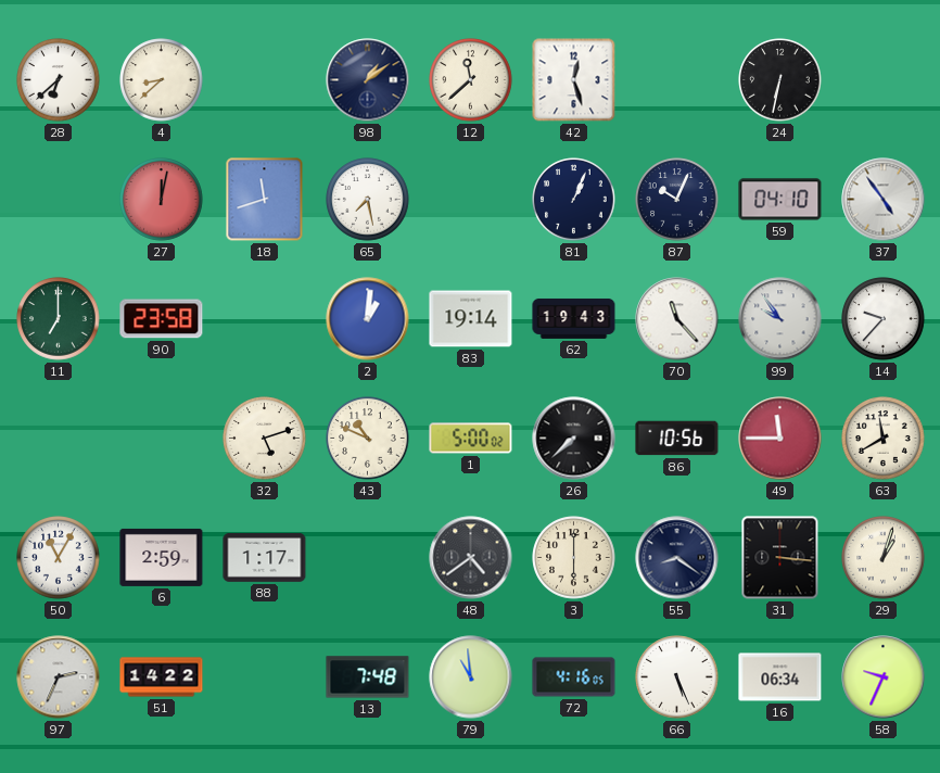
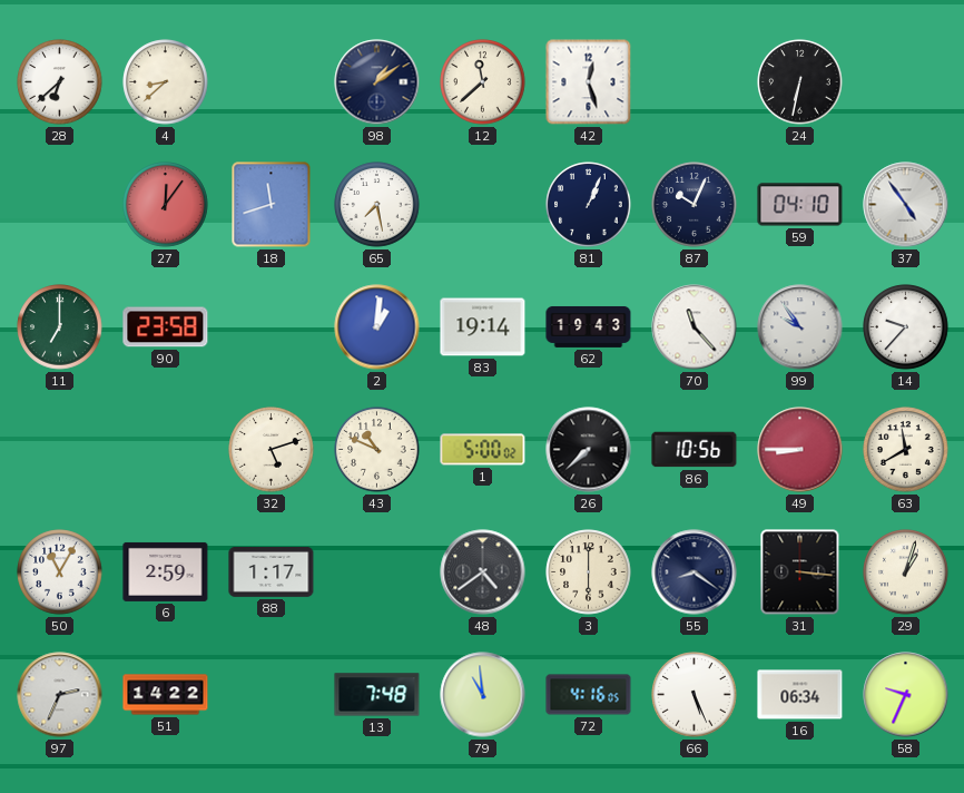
27: 12:02 -> 12:06 (166, 205)
49: 11:45 -> 8:45 (800, 450)
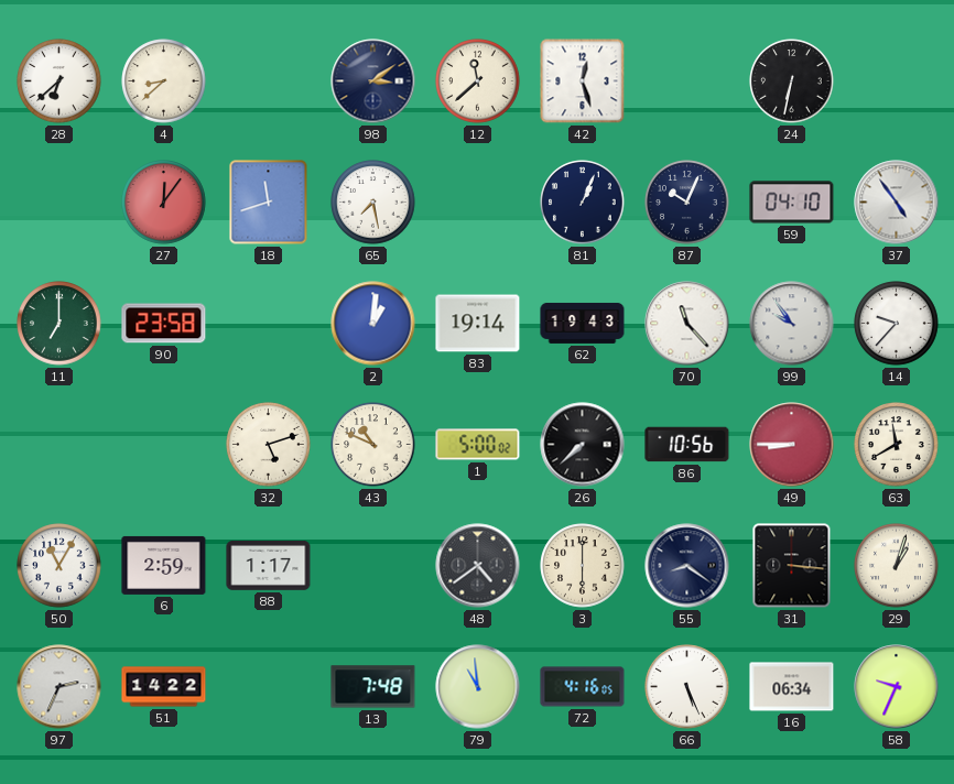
98: 1:09 -> 3:09 (373, 81)
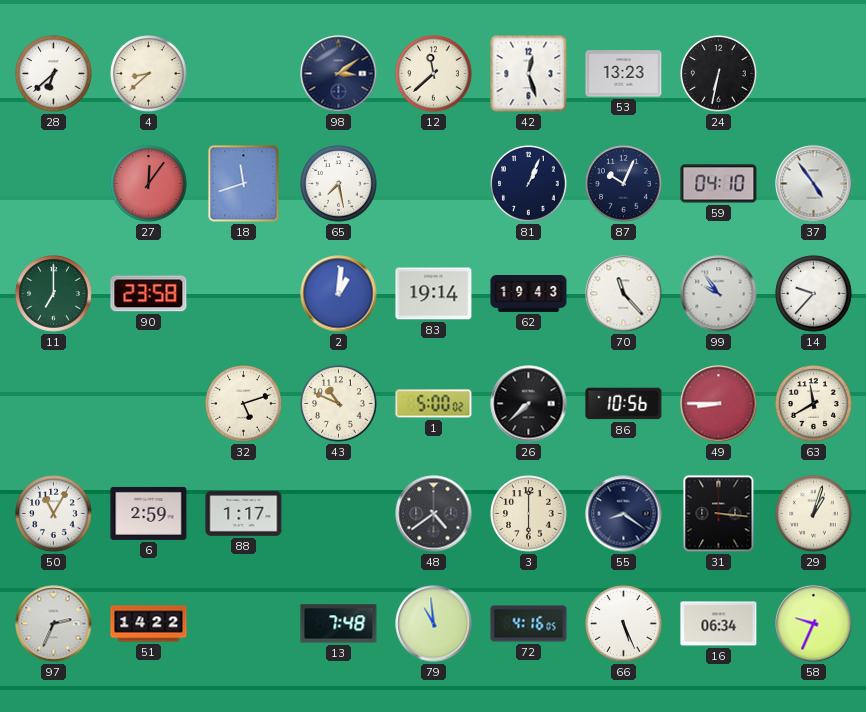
53: none -> 13:23 (624, 74)
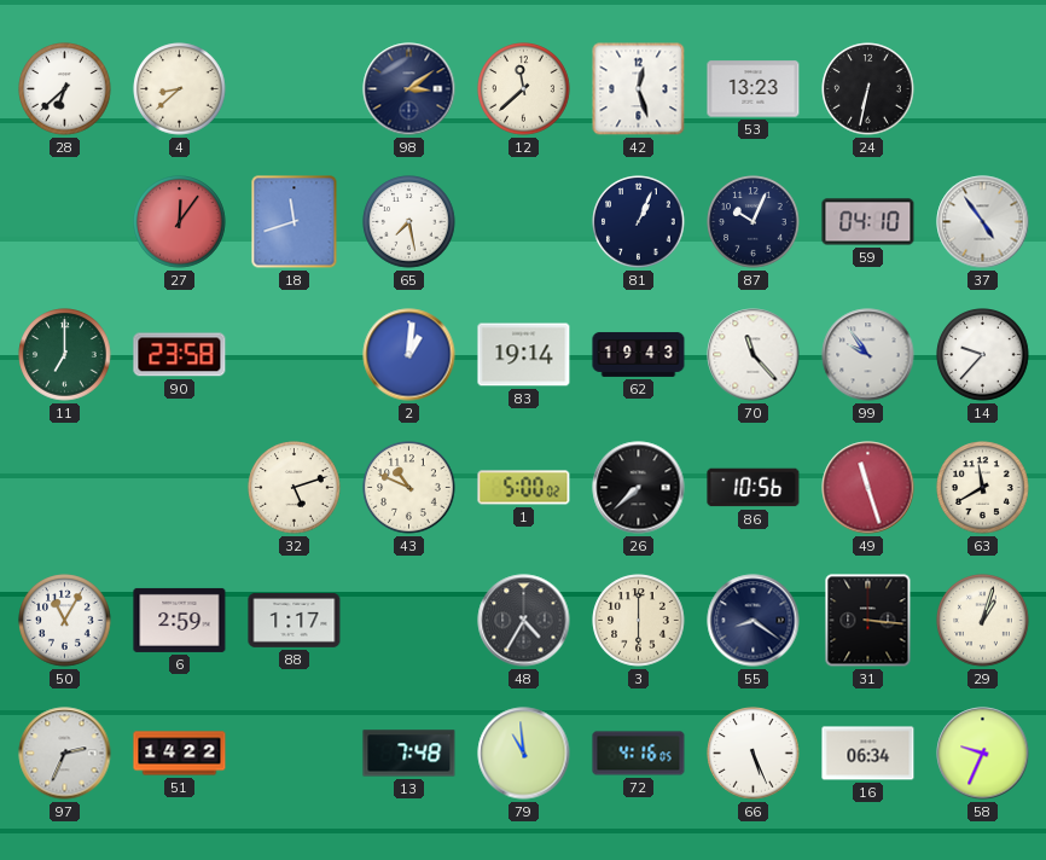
49: 8:45 -> 11:27 (868, 488)
48: 4:39 -> 4:35 (524, 621)
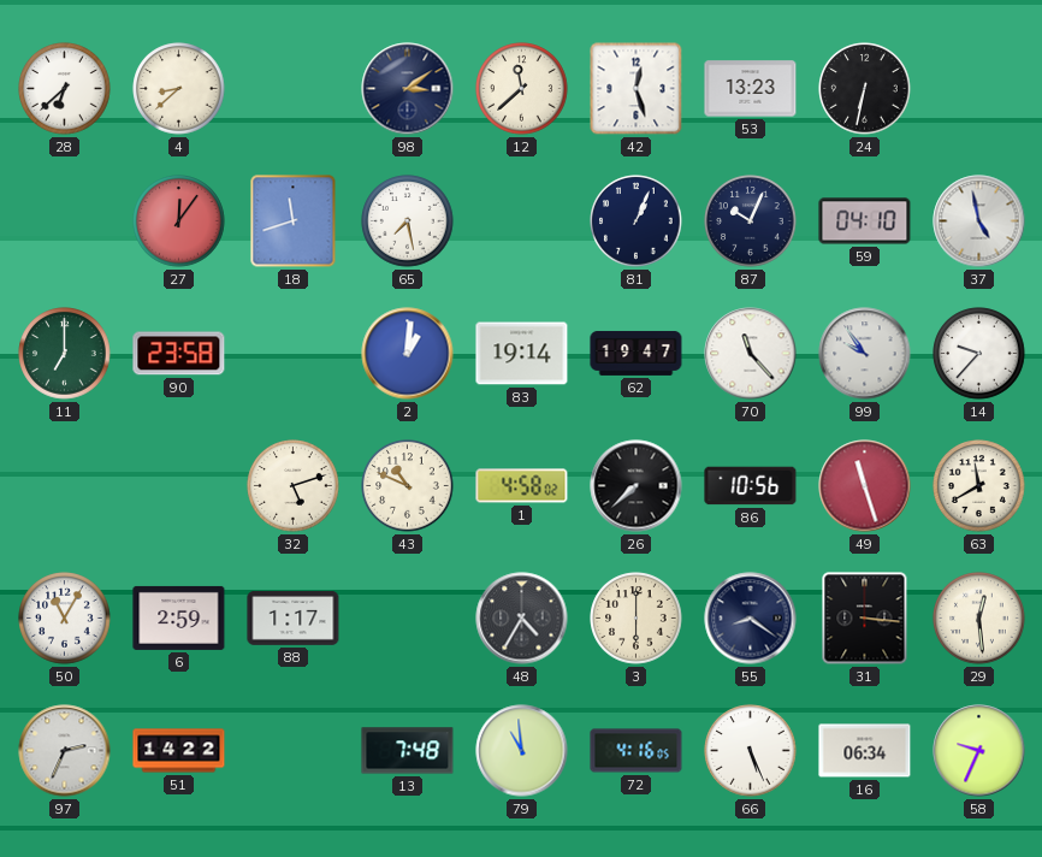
37: 4:54 -> 4:58 (979, 221)
62: 19:43 -> 19:47 (637, 353)
1: 5:00 -> 4:58 (522, 486)
29: 1:03 -> 12:29 (979, 619)
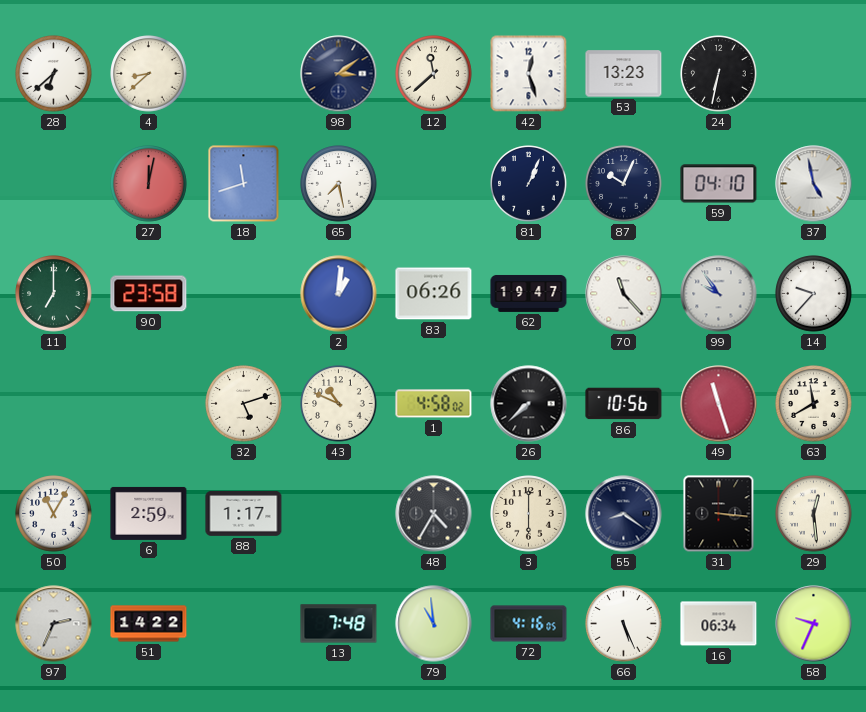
27: 12:06 -> 12:02 (149, 184)
83: 19:14 -> 06:26 (434, 294)
